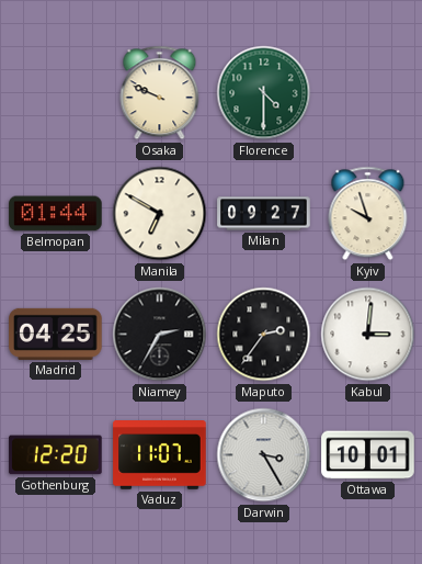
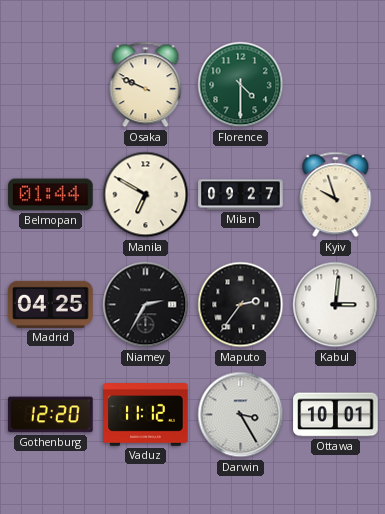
Vaduz: 11:07 -> 11:12 (146, 415)
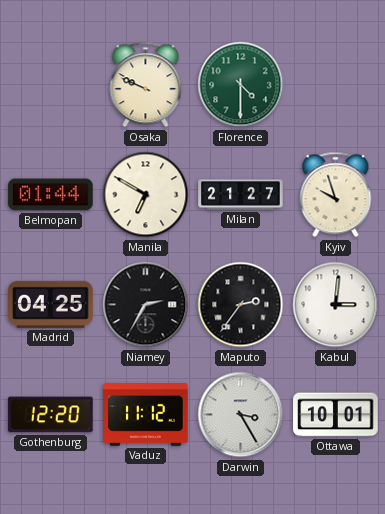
Milan: 09:27 -> 21:27 (241, 195)
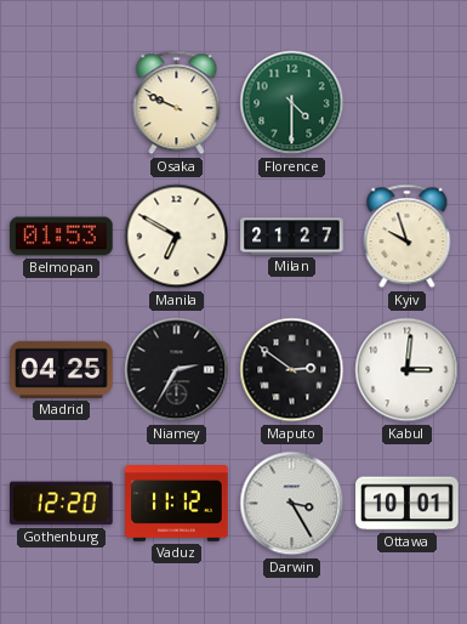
Belmopan: 01:44 -> 01:53 (62, 237)
Maputo: 2:36 -> 2:51 (292, 370)
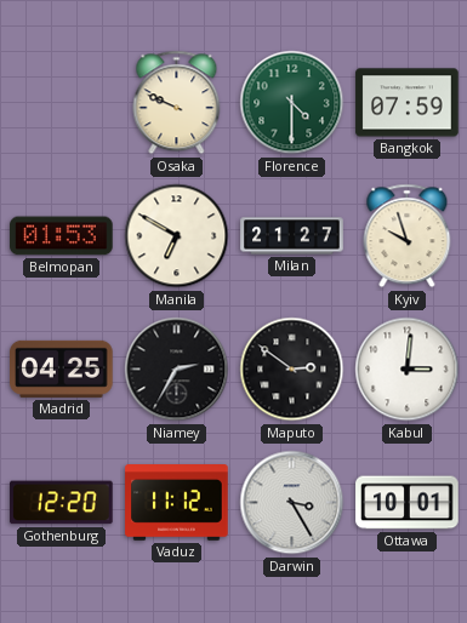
Bangkok: none -> 07:59 (408, 103)
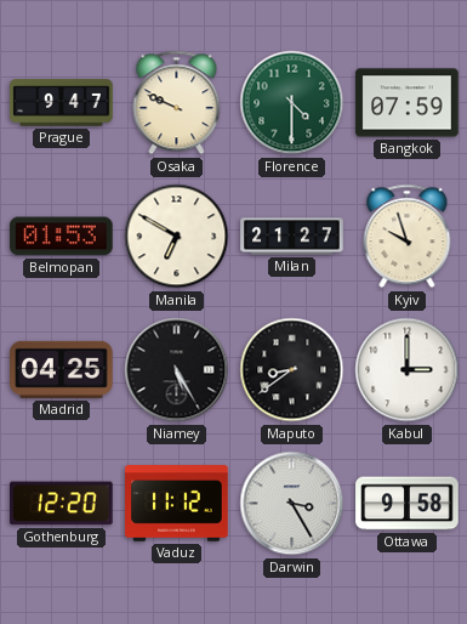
Prague: none -> 9:47 (62, 103)
Niamey: 2:35 -> 5:25 (177, 370)
Maputo: 2:51 -> 8:39 (292, 370)
Kabul: 3:01 -> 3:00 (408, 370)
Ottawa: 10:01 -> 9:58 (408, 504)
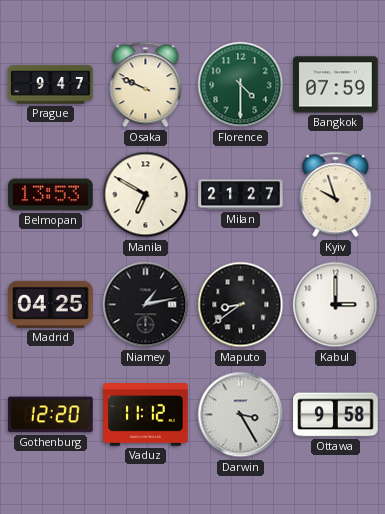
Belmopan: 01:53 -> 13:53 (51, 195)
Niamey: 5:25 -> 1:13 (146, 305)
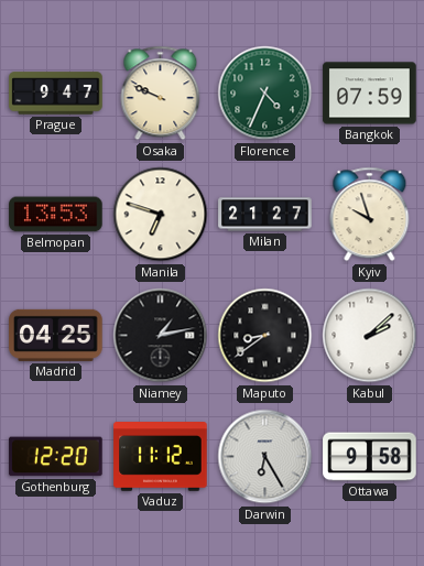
Florence: 4:30 -> 4:34 (265, 94)
Manila: 6:50 -> 6:48 (161, 215)
Kabul: 3:00 -> 2:08 (370, 336)
Darwin: 3:25 -> 6:25 (265, 457)
